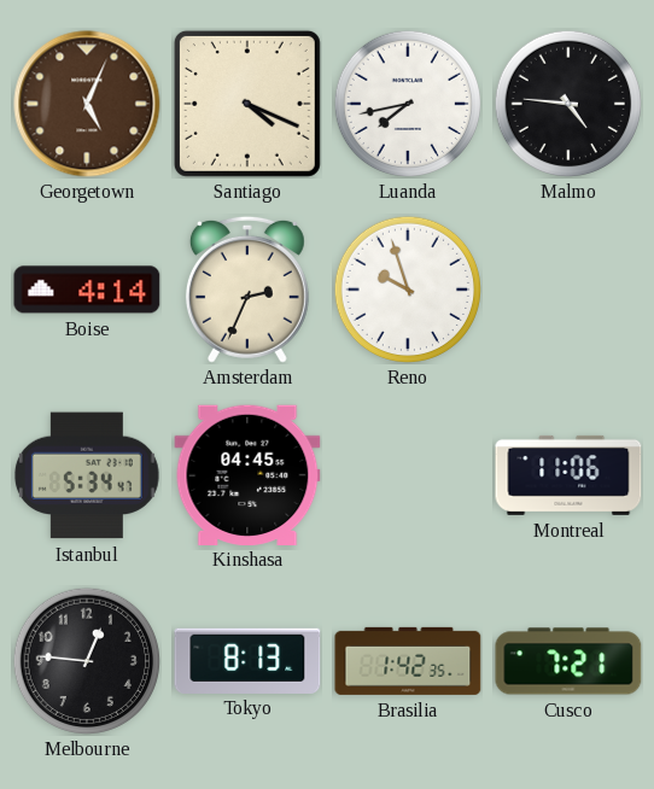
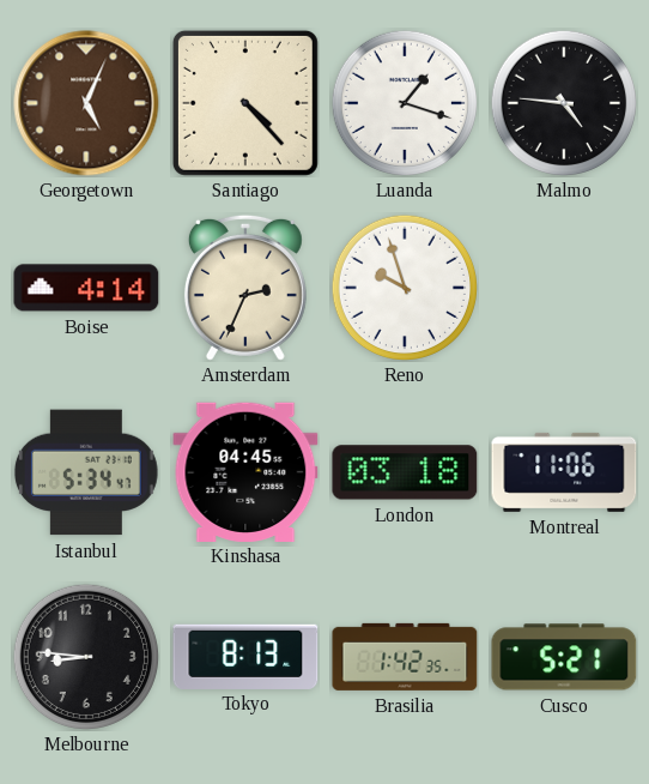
Santiago: 4:19 -> 4:23 (245, 103)
Luanda: 7:43 -> 1:18 (404, 102)
London: none -> 03:18 (405, 472)
Melbourne: 12:46 -> 8:46 (85, 656)
Cusco: 7:21 -> 5:21 (564, 657)
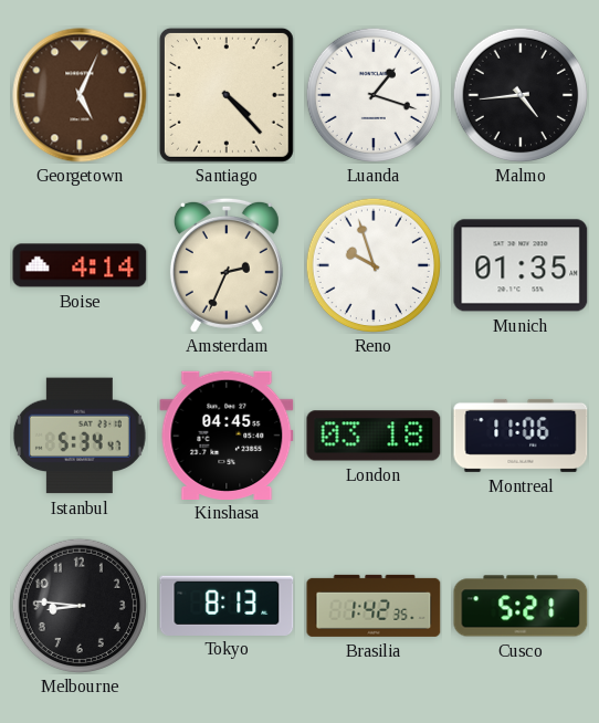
Malmo: 4:46 -> 4:44 (519, 94)
Munich: none -> 01:35 (521, 265)
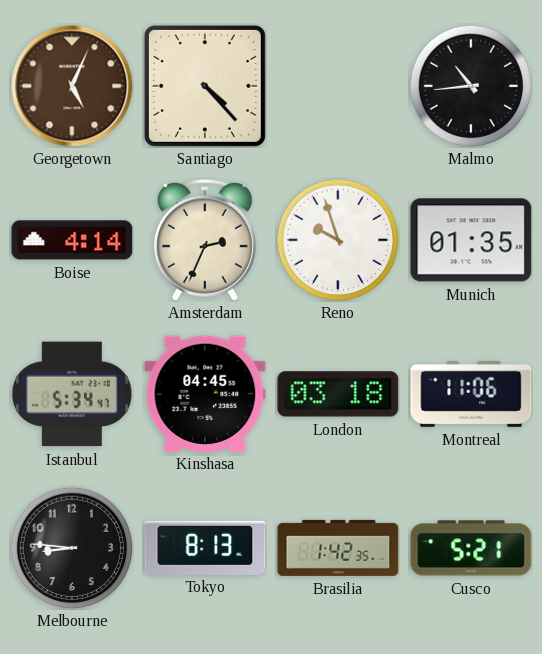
Luanda: 1:18 -> none (372, 94)
Malmo: 4:44 -> 10:44 (470, 85)
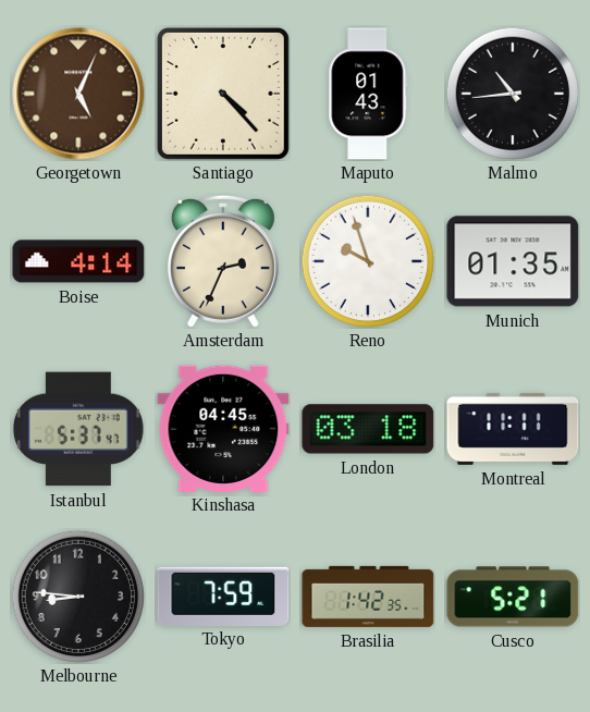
Maputo: none -> 01:43 (368, 94)
Istanbul: 5:34 -> 5:37 (78, 429)
Montreal: 11:06 -> 11:11 (513, 429)
Tokyo: 8:13 -> 7:59 (223, 596)
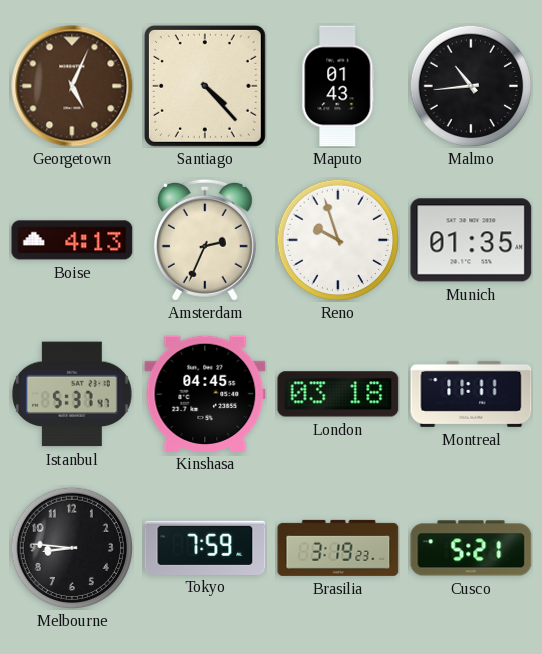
Boise: 4:14 -> 4:13 (72, 240)
Brasilia: 1:42 -> 3:19 (338, 548)
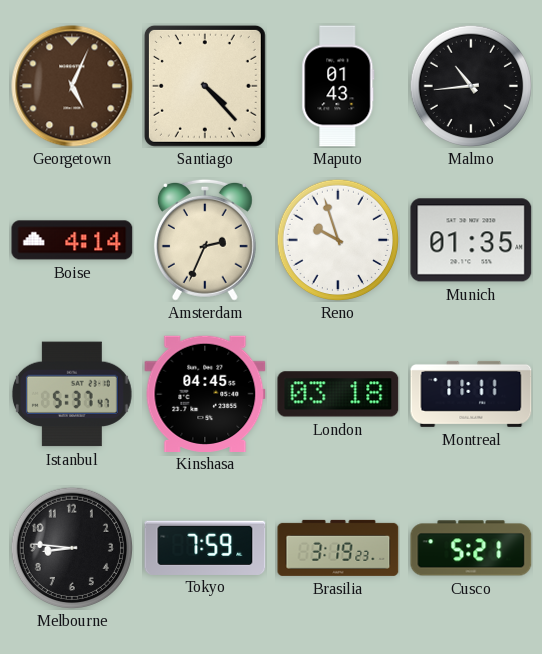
Boise: 4:13 -> 4:14 (72, 240)
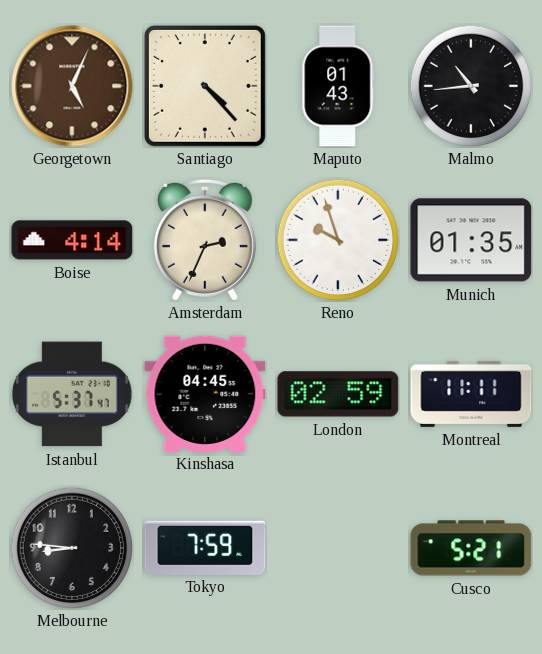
London: 03:18 -> 02:59 (338, 394)
Brasilia: 3:19 -> none (338, 548)
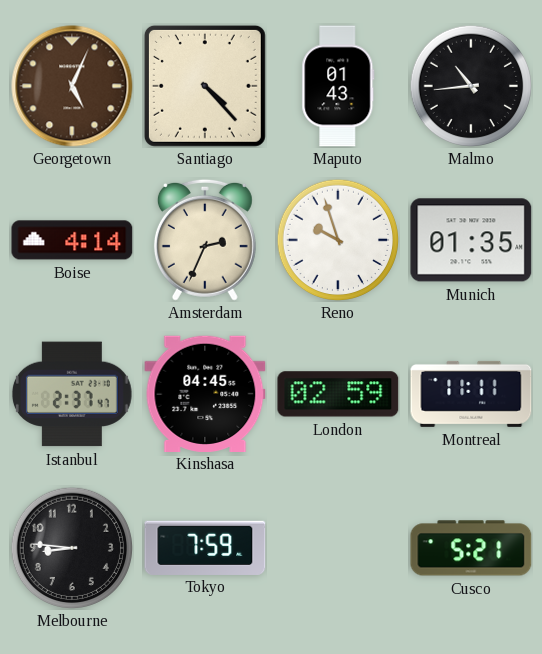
Istanbul: 5:37 -> 2:37 (72, 394)
